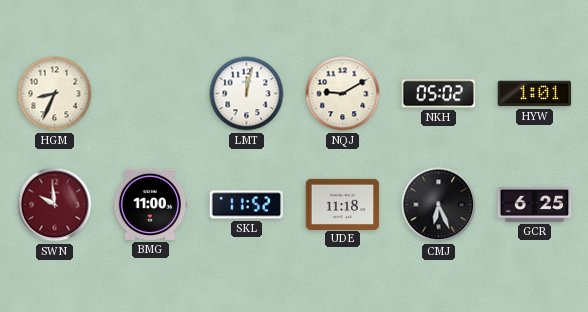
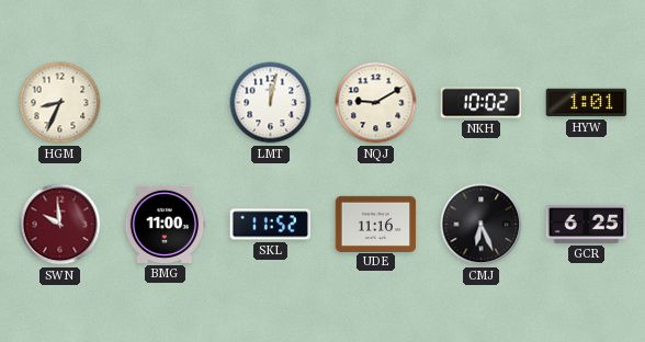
NKH: 05:02 -> 10:02 (482, 103)
UDE: 11:18 -> 11:16 (376, 224)
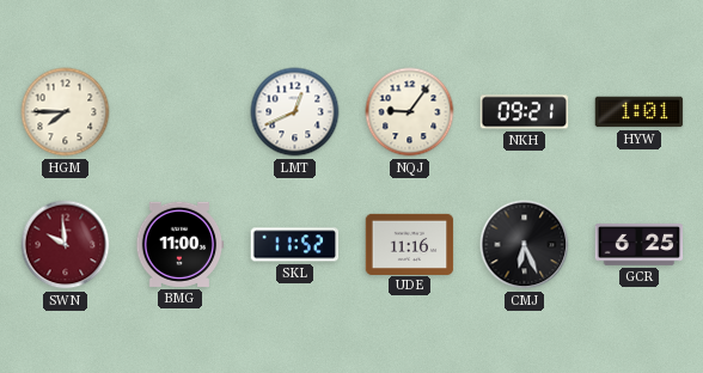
HGM: 8:34 -> 7:45 (66, 112)
LMT: 12:02 -> 12:41 (295, 112)
NQJ: 9:10 -> 9:06 (410, 112)
NKH: 10:02 -> 09:21 (525, 112)
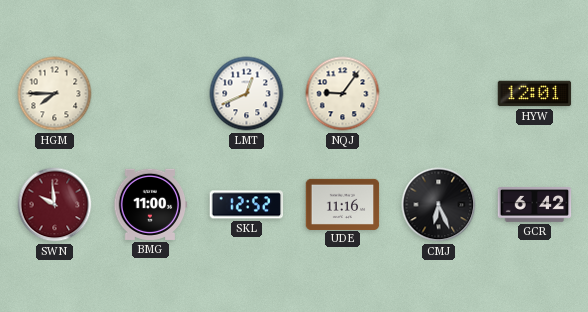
NKH: 09:21 -> none (525, 112)
HYW: 1:01 -> 12:01 (535, 94)
SKL: 11:52 -> 12:52 (247, 205)
GCR: 6:25 -> 6:42 (535, 205)
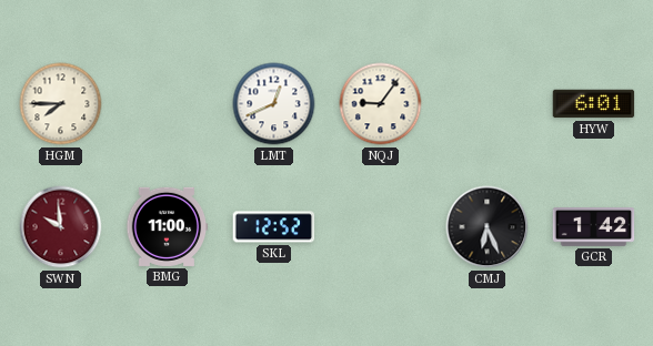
HYW: 12:01 -> 6:01 (594, 104)
UDE: 11:16 -> none (343, 204)
GCR: 6:42 -> 1:42 (594, 227)
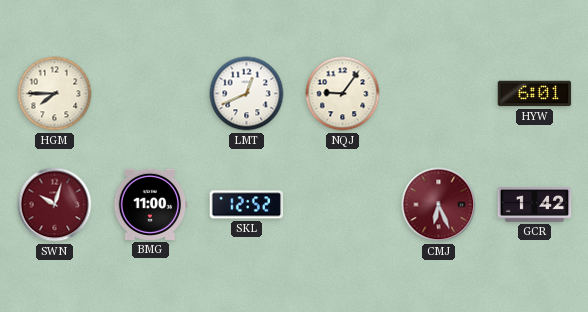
SWN: 9:59 -> 10:03 (55, 205)
CMJ dial: black -> burgundy (439, 205)
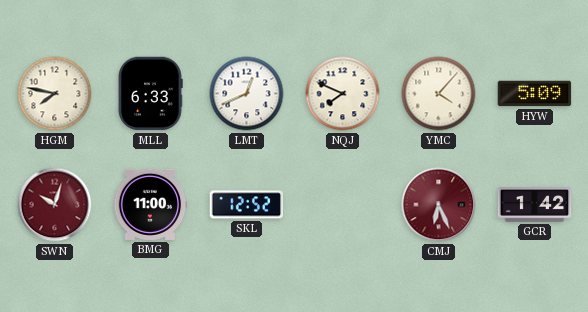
HGM: 7:45 -> 7:47 (55, 94)
MLL: none -> 6:33 (150, 94)
NQJ: 9:06 -> 7:49 (343, 94)
YMC: none -> 4:07 (439, 94)
HYW: 6:01 -> 5:09 (535, 94)
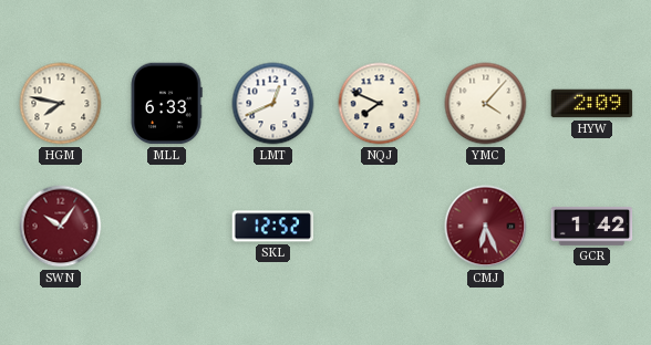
HYW: 5:09 -> 2:09 (592, 104)
SWN: 10:03 -> 10:06 (61, 227)
BMG: 11:00 -> none (150, 204)
